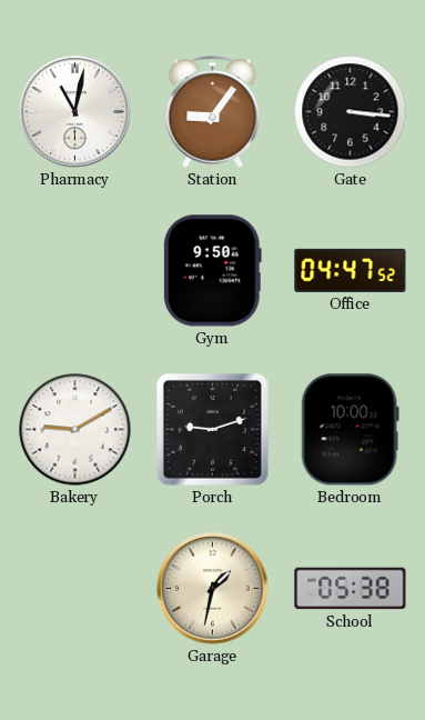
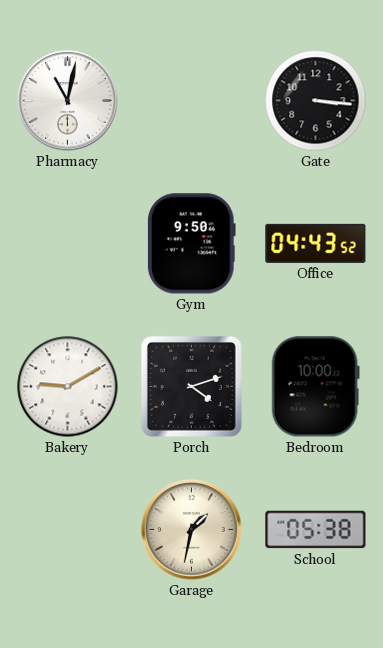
Station: 9:06 -> none (213, 112)
Office: 04:47 -> 04:43 (316, 243)
Porch: 9:12 -> 4:12 (191, 386)
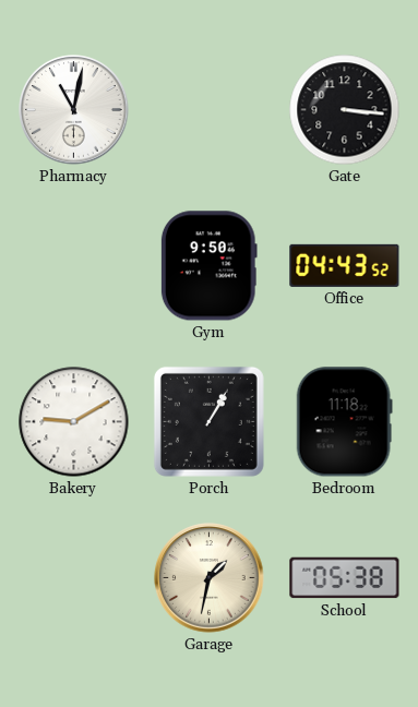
Porch: 4:12 -> 1:05 (208, 421)
Bedroom: 10:00 -> 11:18 (344, 422)
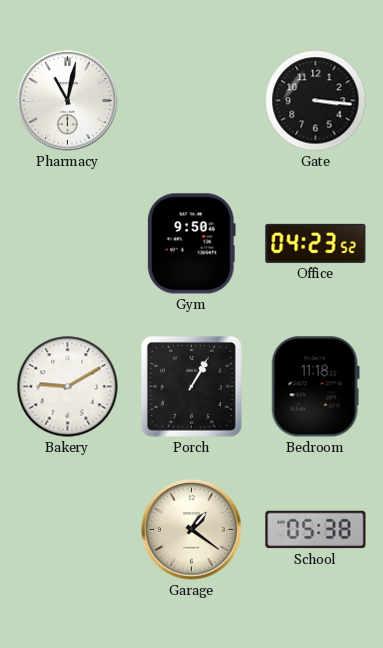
Office: 04:43 -> 04:23 (316, 243)
Garage: 1:32 -> 1:21 (192, 530)
